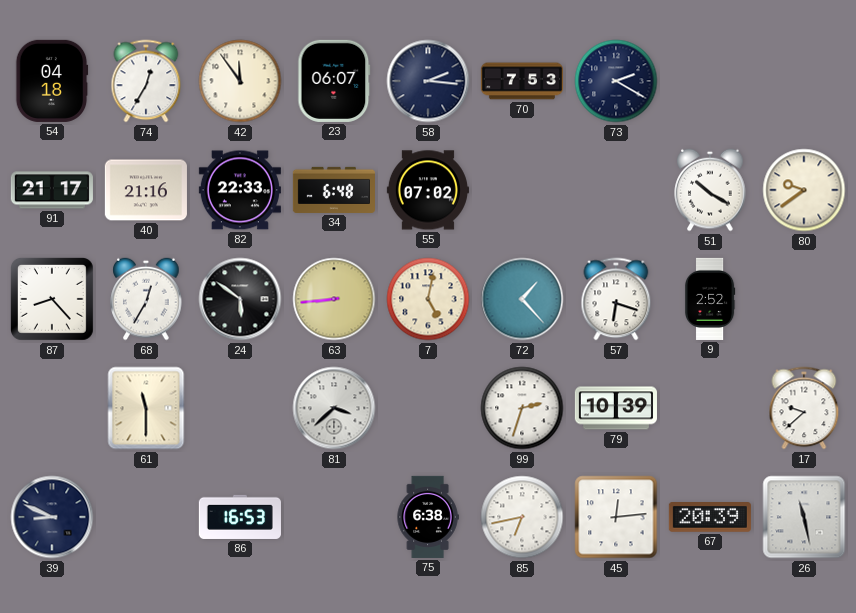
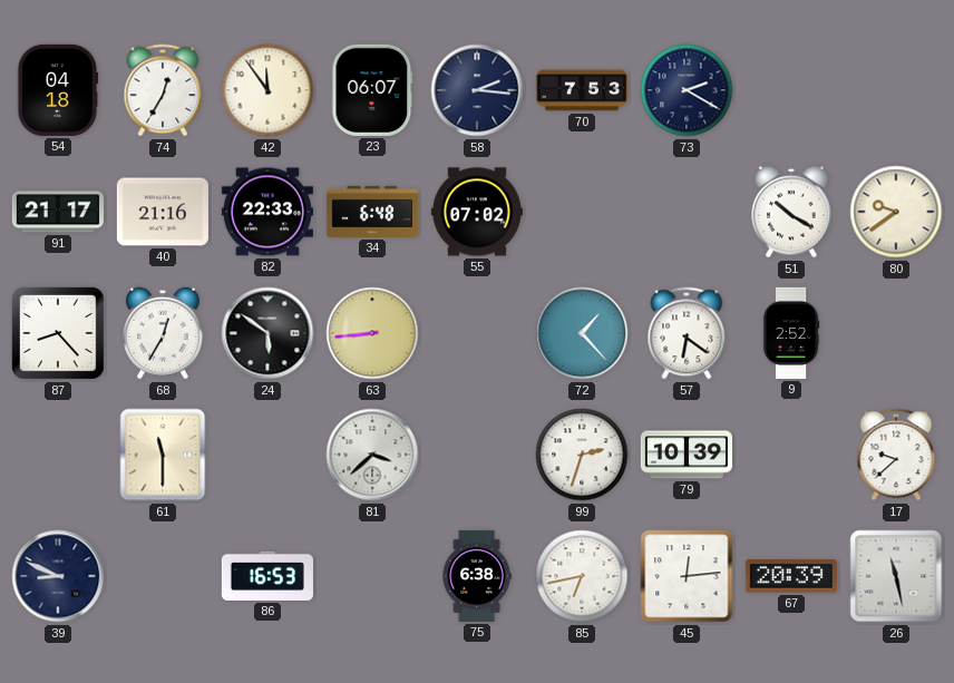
7: 5:02 -> none (428, 299)
57: 6:18 -> 6:21 (687, 333)
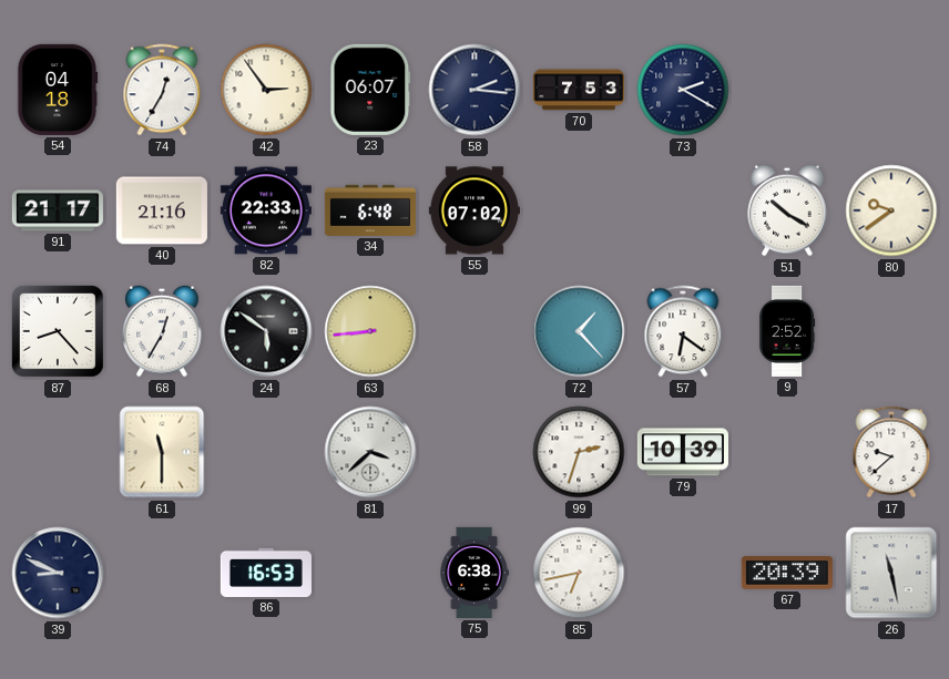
42: 11:54 -> 2:54 (266, 90)
45: 12:14 -> none (687, 576)
